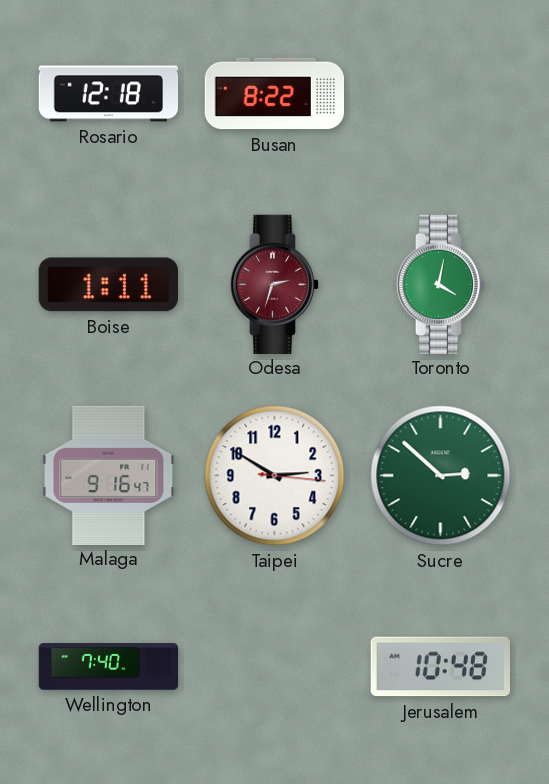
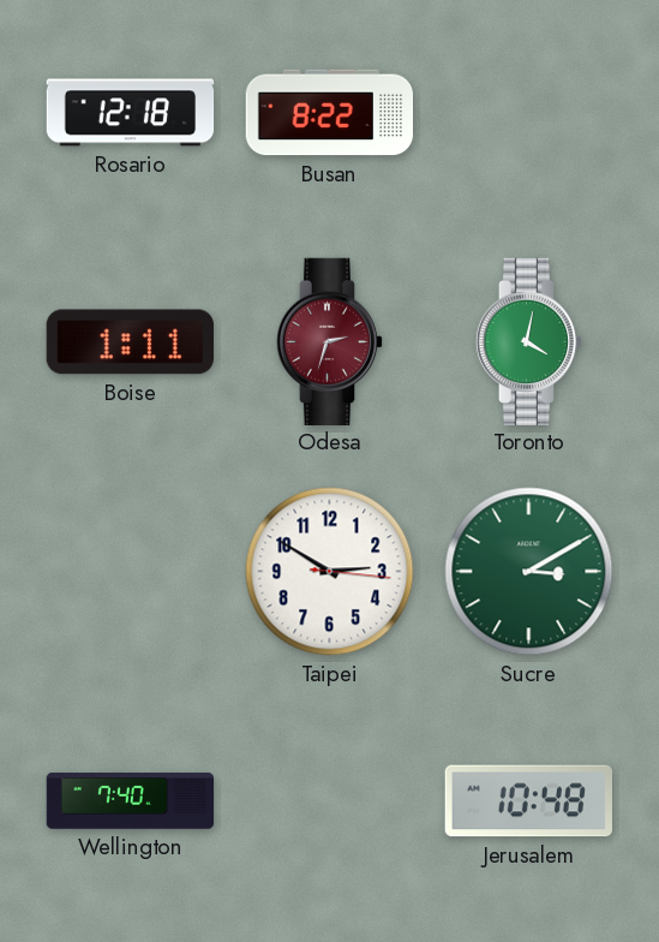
Malaga: 9:16 -> none (109, 475)
Sucre: 2:52 -> 3:10 (529, 572)
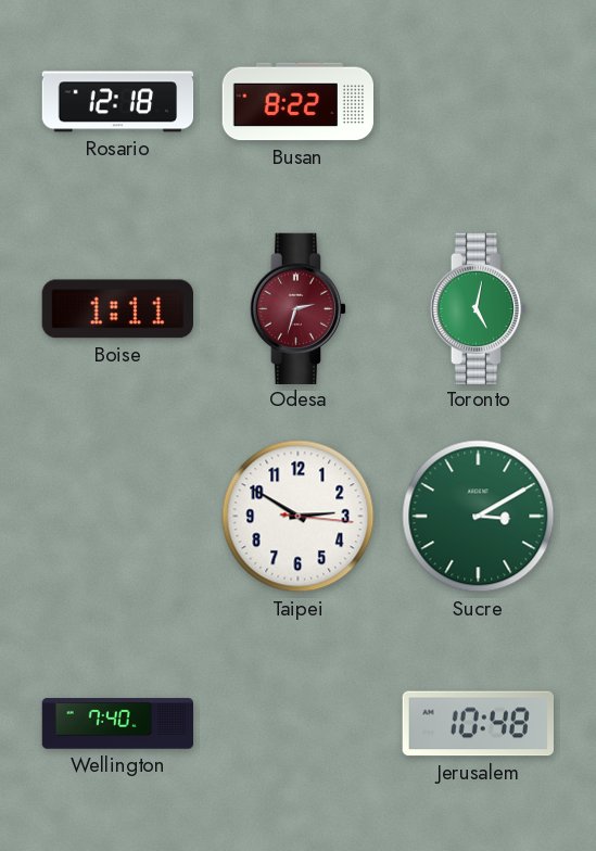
Toronto: 4:02 -> 5:02 (479, 308)
